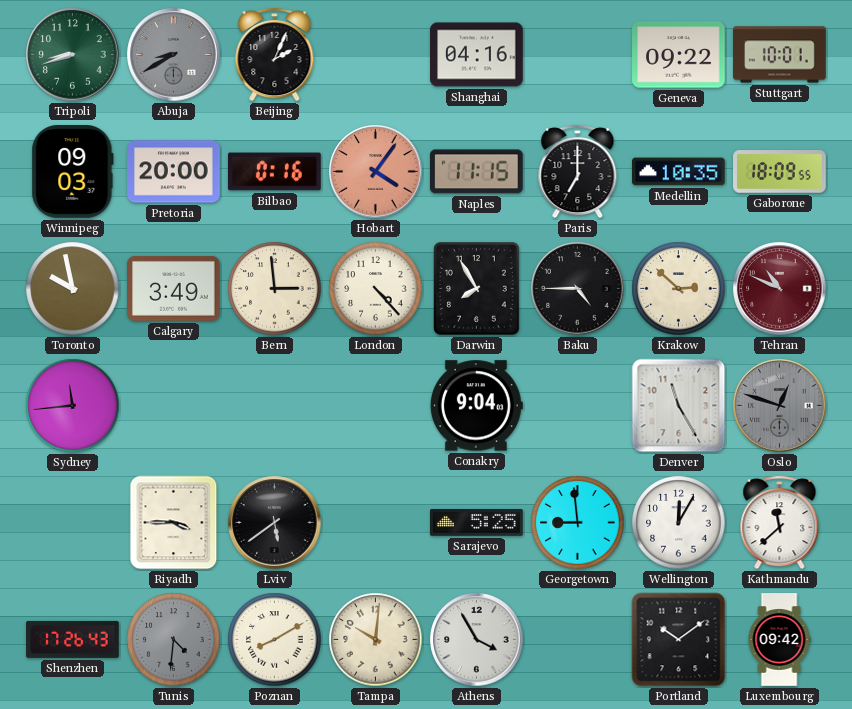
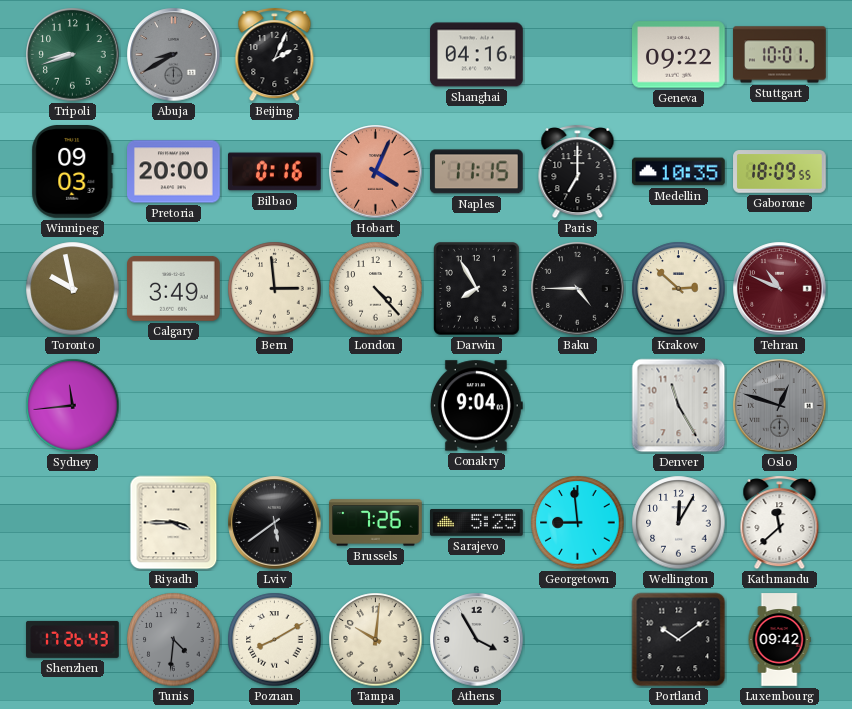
Hobart: 4:06 -> 4:04 (376, 172)
Brussels: none -> 7:26 (376, 523)
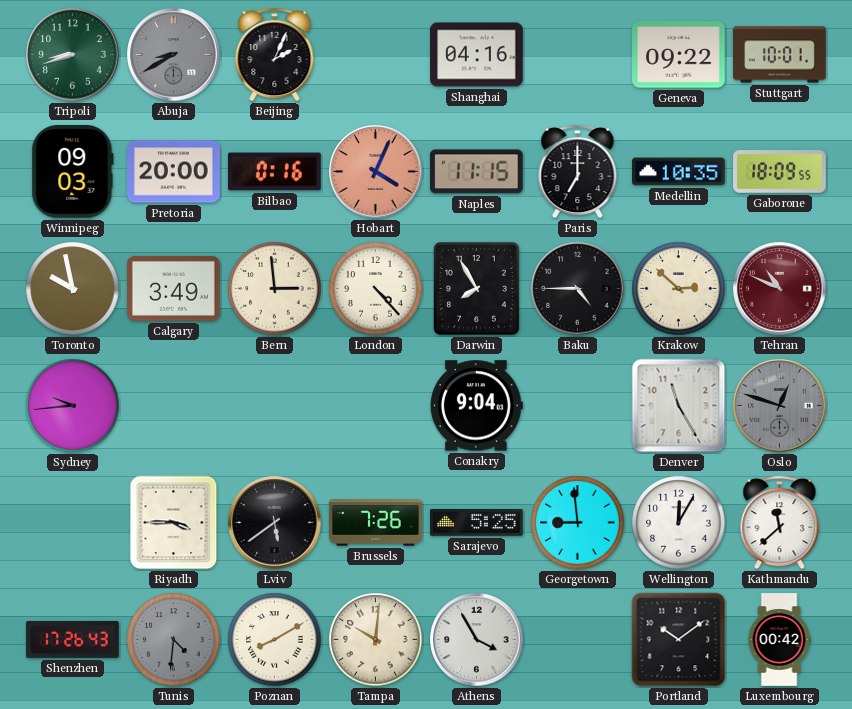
Sydney: 11:44 -> 9:44 (73, 406)
Luxembourg: 09:42 -> 00:42 (779, 640)
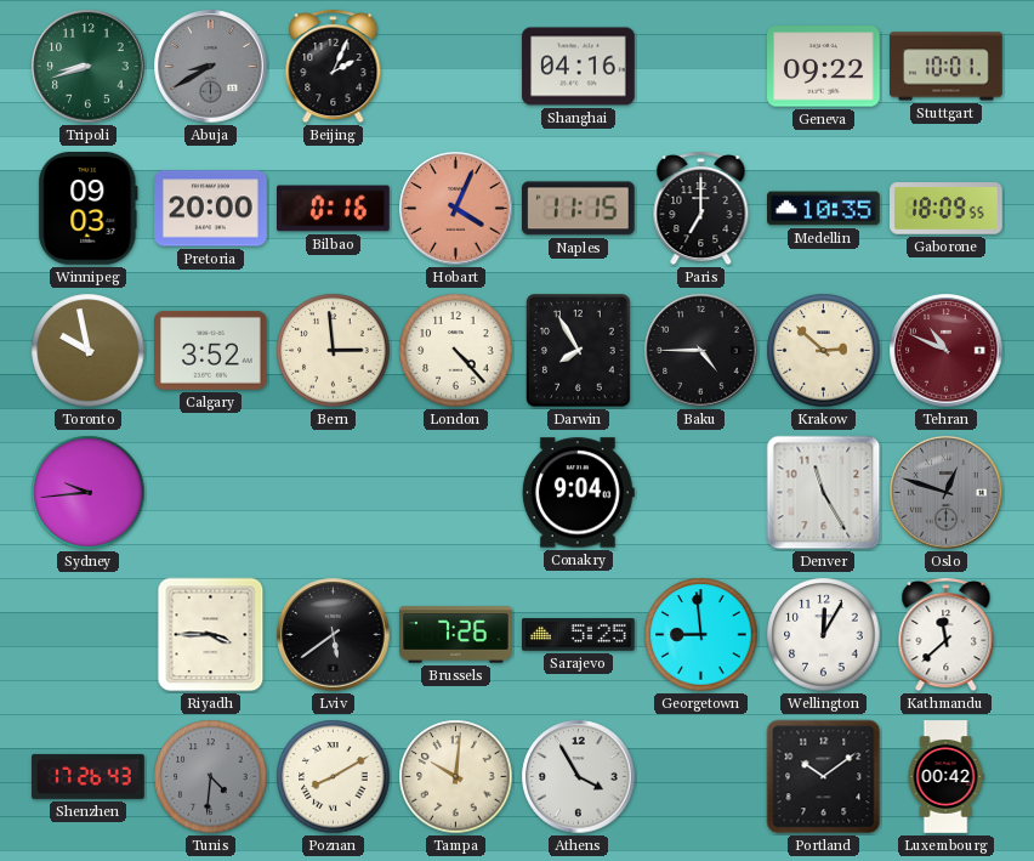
Calgary: 3:49 -> 3:52 (211, 350)
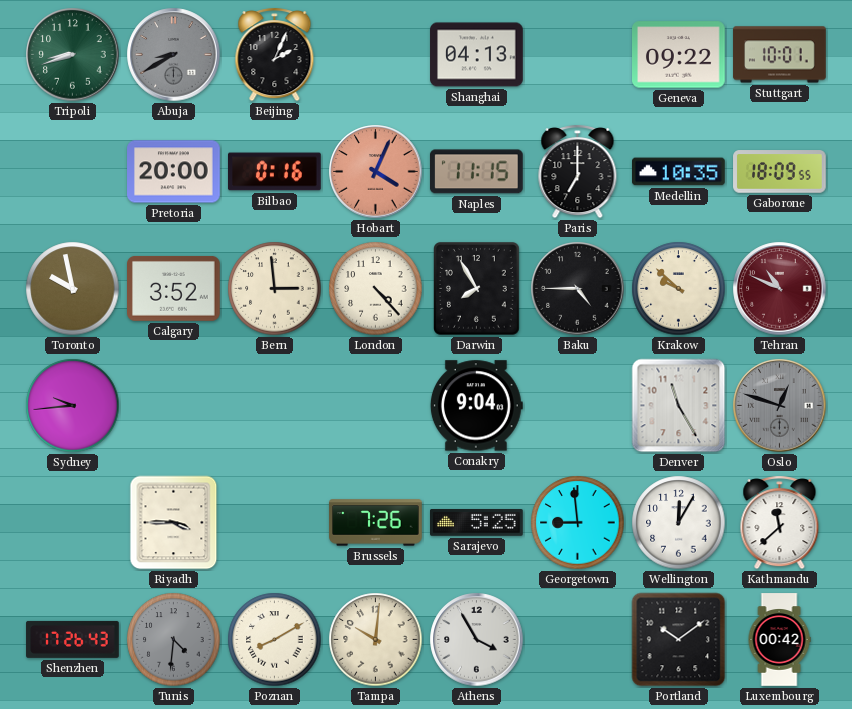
Shanghai: 04:16 -> 04:13 (477, 55)
Winnipeg: 09:03 -> none (89, 209)
Krakow: 2:52 -> 9:52 (679, 289)
Lviv: 5:39 -> none (334, 635)
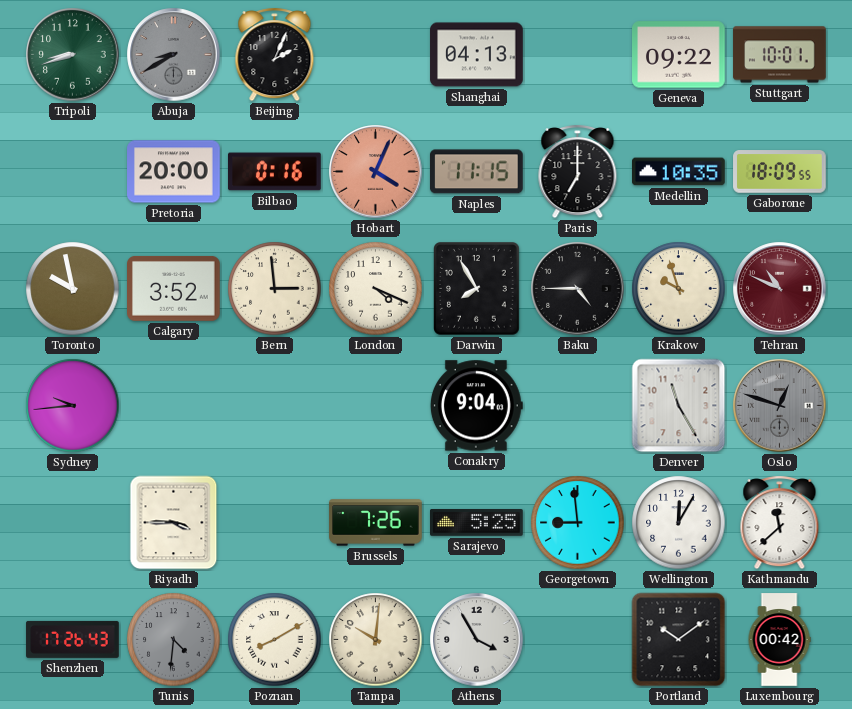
London: 4:23 -> 4:19 (376, 289)
Krakow: 9:52 -> 9:57 (679, 289)
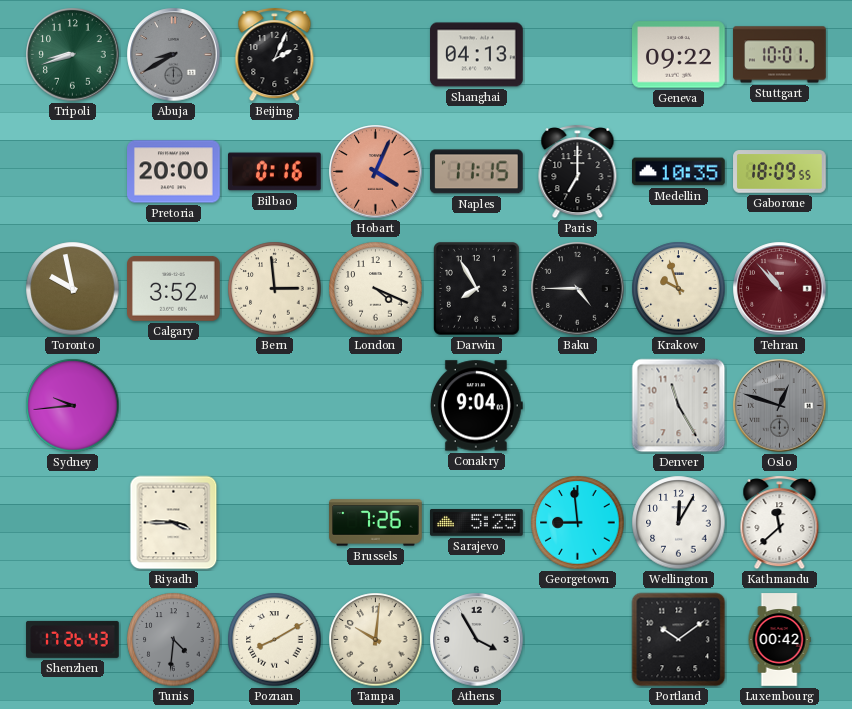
Tehran: 10:49 -> 10:53 (780, 289)
